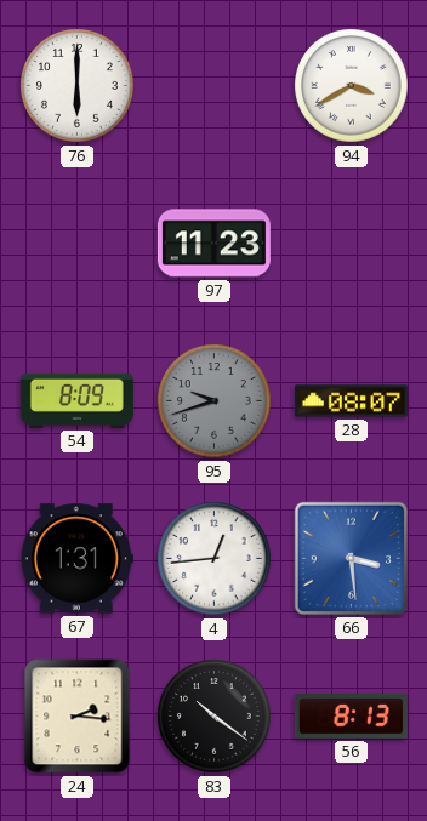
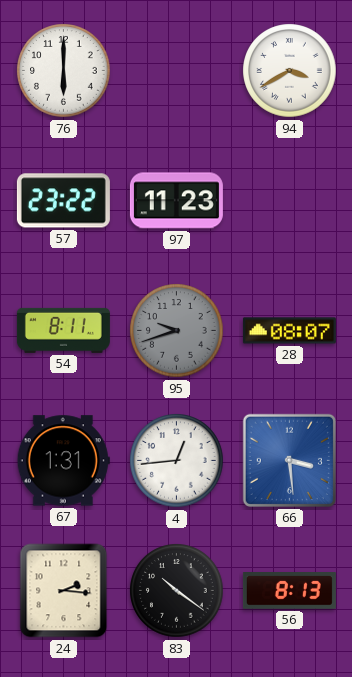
57: none -> 23:22 (63, 201)
54: 8:09 -> 8:11 (63, 330)
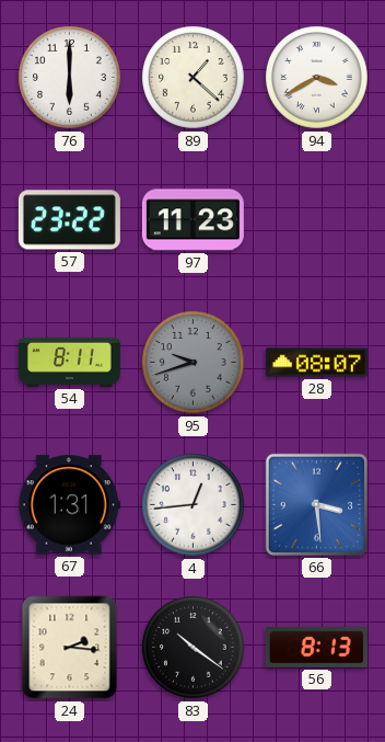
89: none -> 1:22 (194, 78)
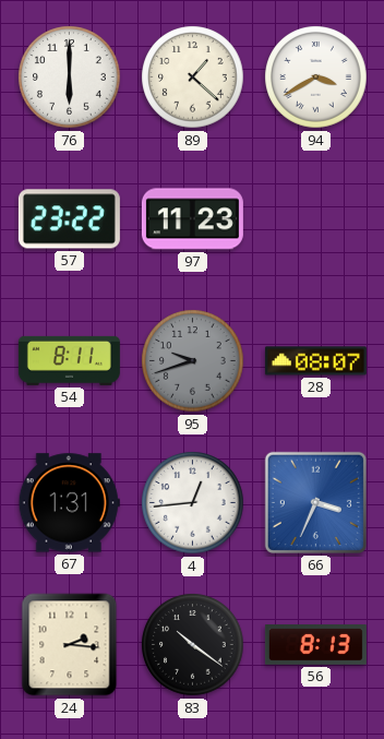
66: 3:29 -> 3:34 (315, 502)
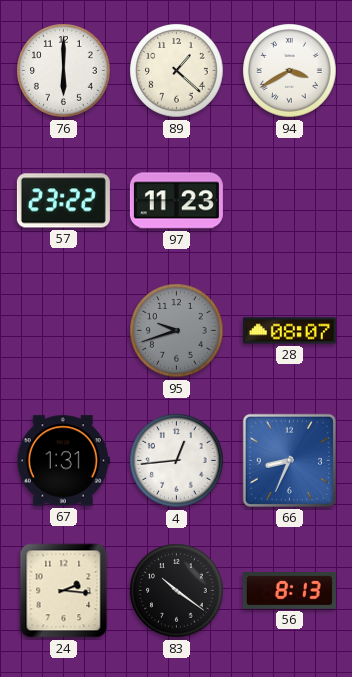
54: 8:11 -> none (69, 360)
66: 3:34 -> 8:34 (289, 460)
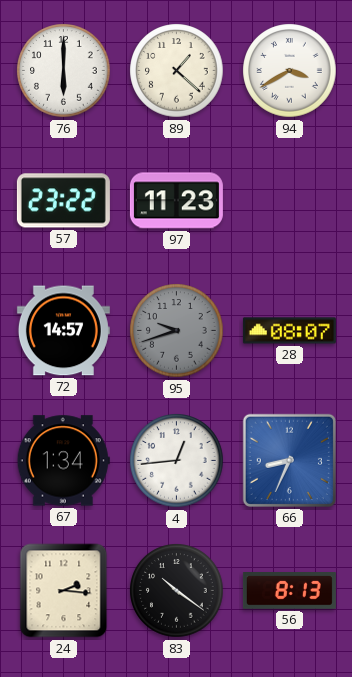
72: none -> 14:57 (63, 331)
67: 1:31 -> 1:34 (63, 461)
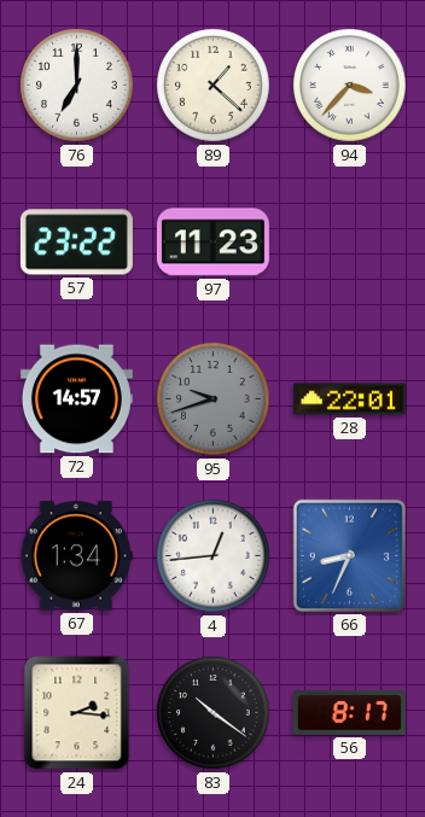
76: 6:00 -> 7:00 (77, 86)
94: 3:40 -> 3:37 (350, 86)
28: 08:07 -> 22:01 (349, 399)
56: 8:13 -> 8:17 (349, 713)
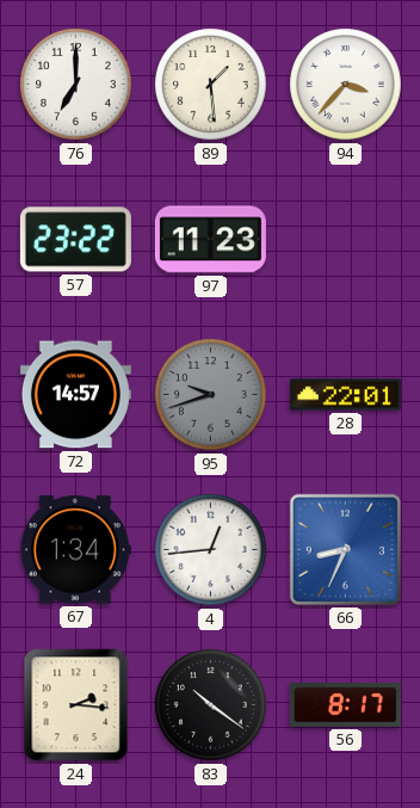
89: 1:22 -> 1:29 (211, 85)
